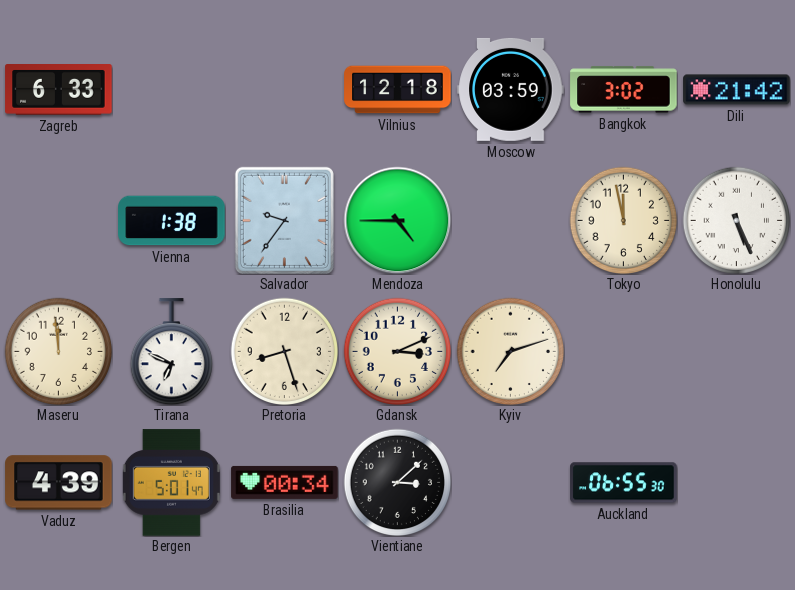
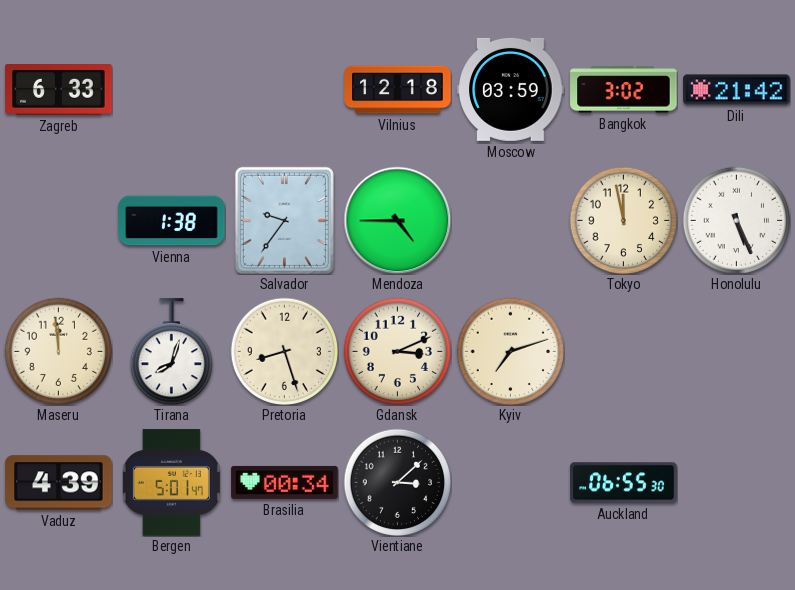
Tirana: 6:49 -> 8:03 (171, 352)
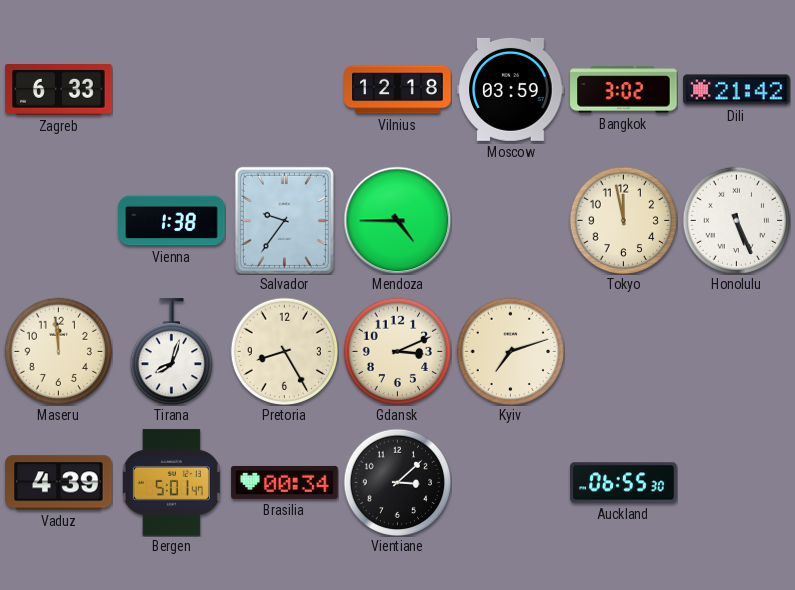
Pretoria: 8:27 -> 8:25 (284, 351)
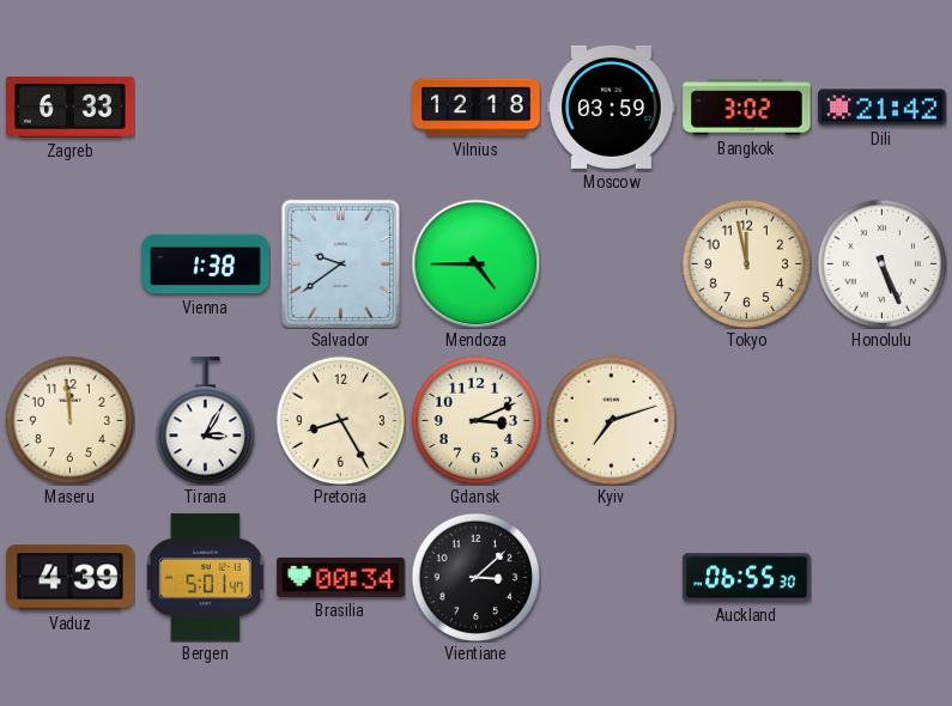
Salvador: 9:36 -> 9:39 (340, 263)
Tirana: 8:03 -> 3:05 (205, 421)
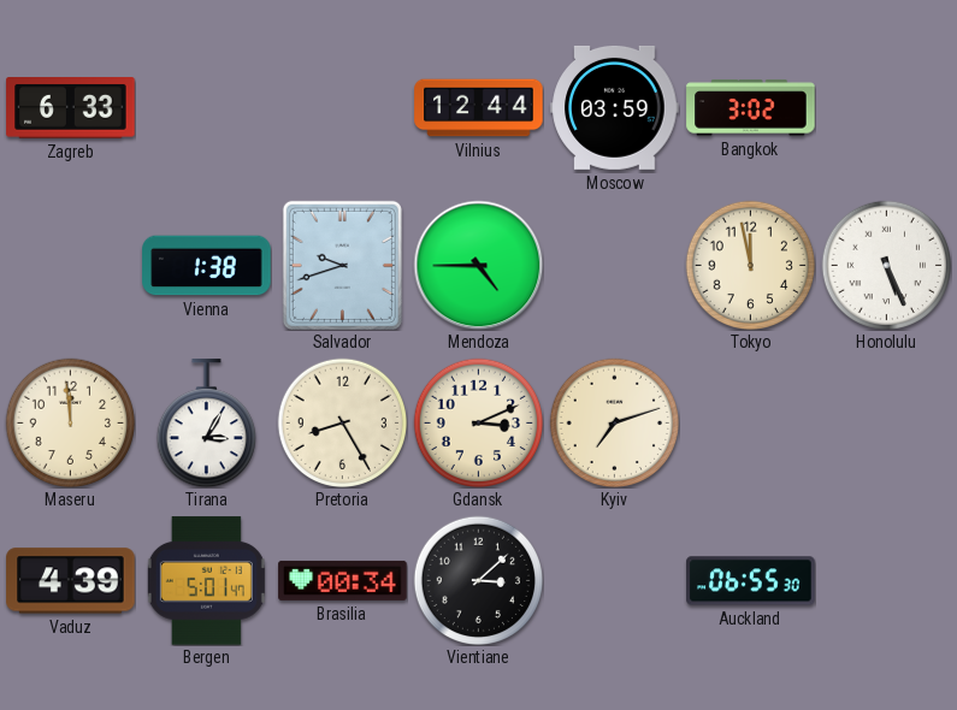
Vilnius: 12:18 -> 12:44 (479, 108)
Dili: 21:42 -> none (883, 108)
Salvador: 9:39 -> 9:42 (342, 265)
